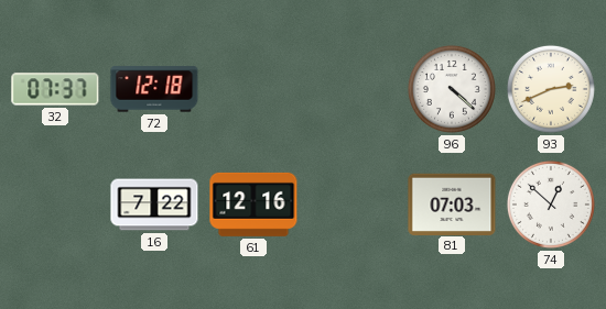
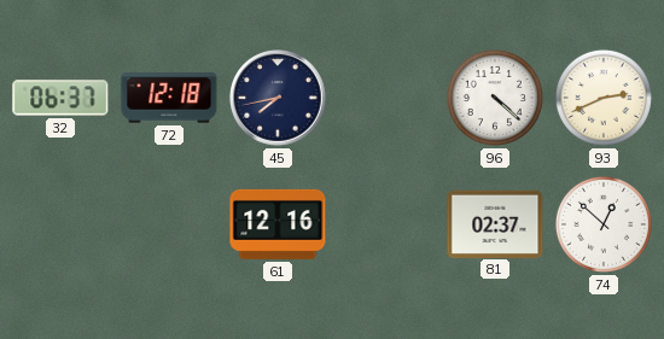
32: 07:37 -> 06:37 (60, 98)
45: none -> 7:43 (278, 98)
16: 7:22 -> none (154, 205)
81: 07:03 -> 02:37 (495, 223)
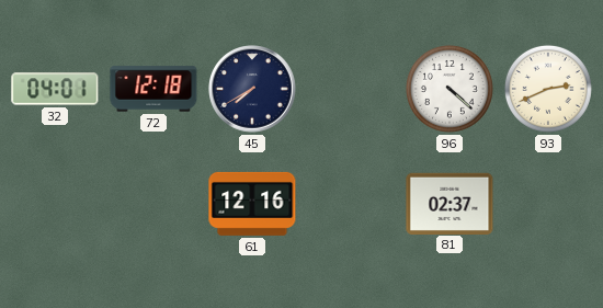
32: 06:37 -> 04:01 (55, 89)
45: 7:43 -> 7:40 (252, 89)
74: 12:52 -> none (604, 224)
